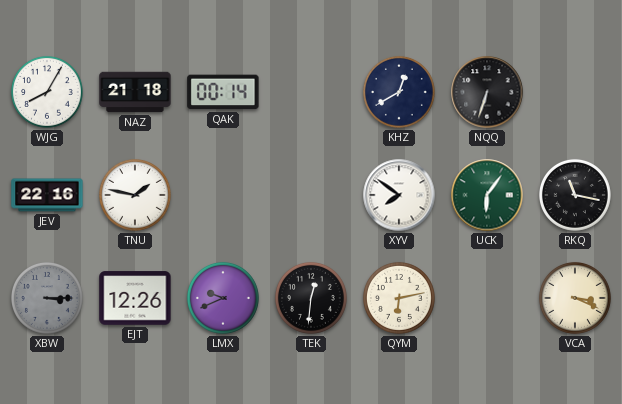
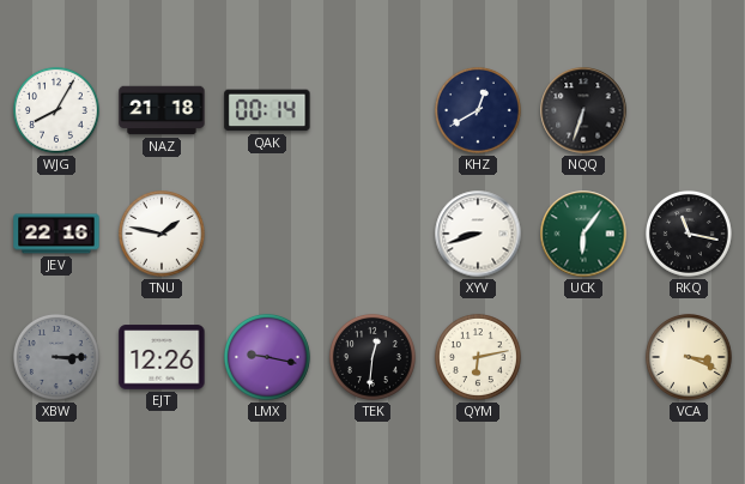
XYV: 7:51 -> 8:42 (478, 234)
LMX: 9:41 -> 9:17 (267, 357)
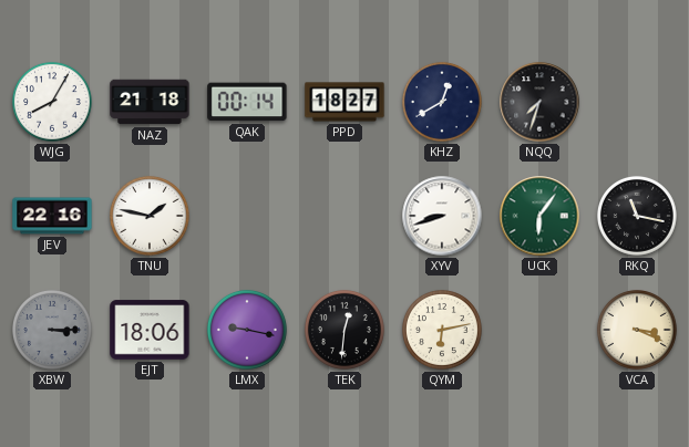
PPD: none -> 18:27 (344, 102)
NQQ: 6:33 -> 7:33 (539, 102)
EJT: 12:26 -> 18:06 (150, 330)
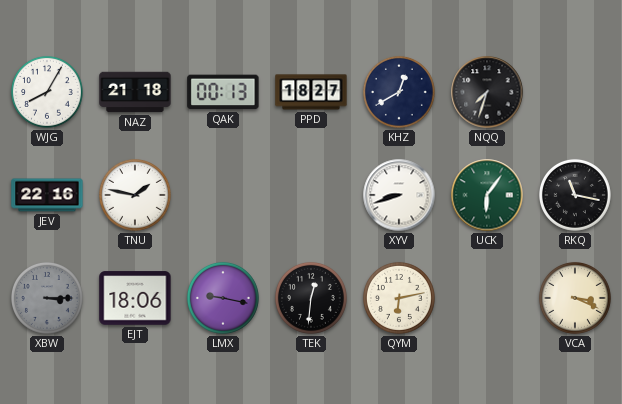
QAK: 00:14 -> 00:13 (223, 92)
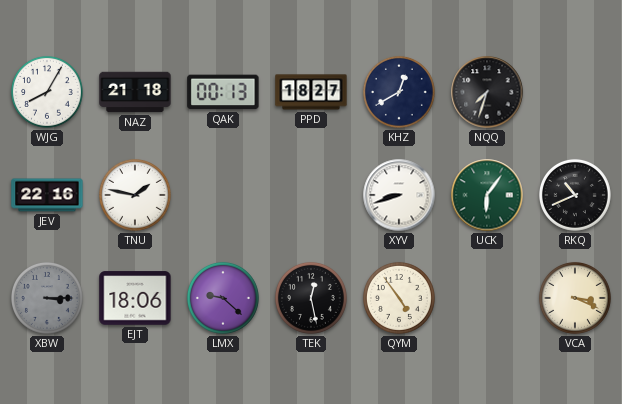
RKQ: 11:17 -> 10:41 (575, 195)
LMX: 9:17 -> 9:22 (223, 298)
TEK: 12:31 -> 12:28 (311, 298)
QYM: 6:13 -> 4:54 (399, 298)
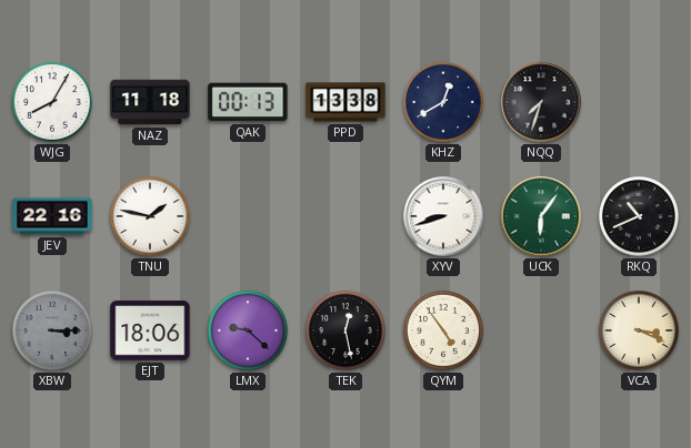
NAZ: 21:18 -> 11:18 (150, 102)
PPD: 18:27 -> 13:38 (345, 102)
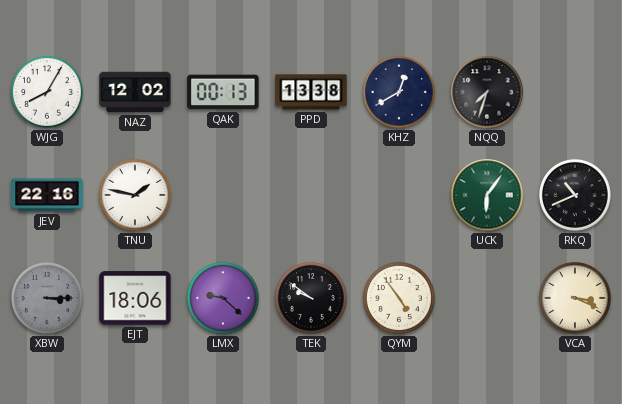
NAZ: 11:18 -> 12:02 (135, 92)
XYV: 8:42 -> none (443, 216)
TEK: 12:28 -> 9:51 (311, 298)
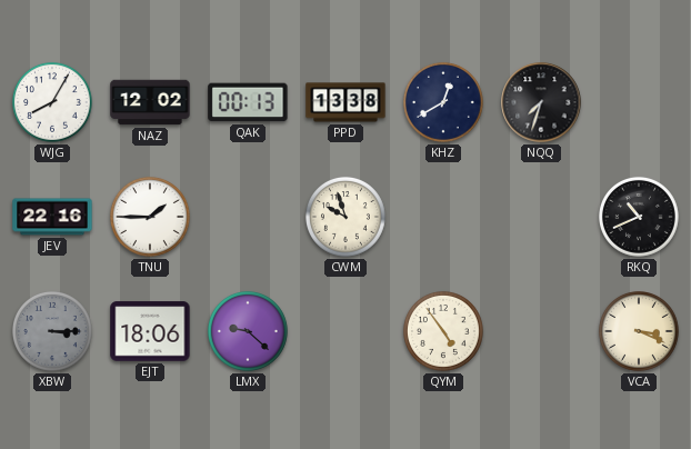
TNU: 1:47 -> 1:45 (150, 217)
CWM: none -> 9:57 (345, 217)
UCK: 6:06 -> none (487, 195)
TEK: 9:51 -> none (311, 298)
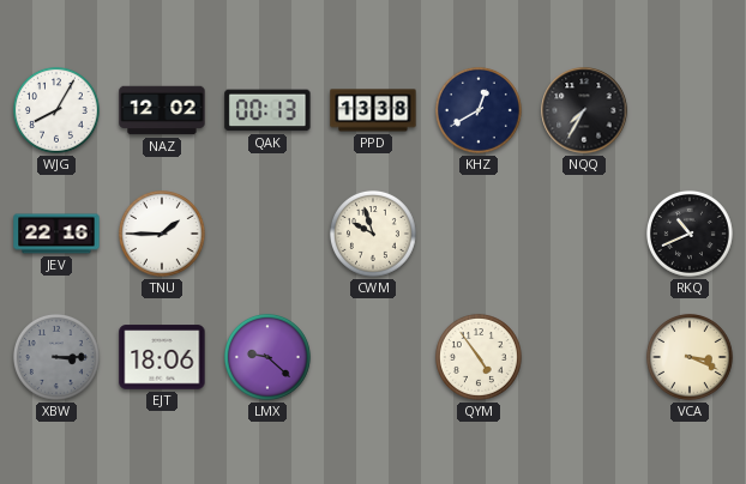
NQQ: 7:33 -> 7:35 (584, 110)
